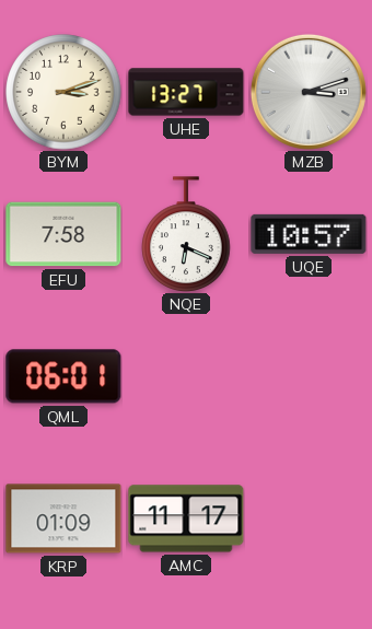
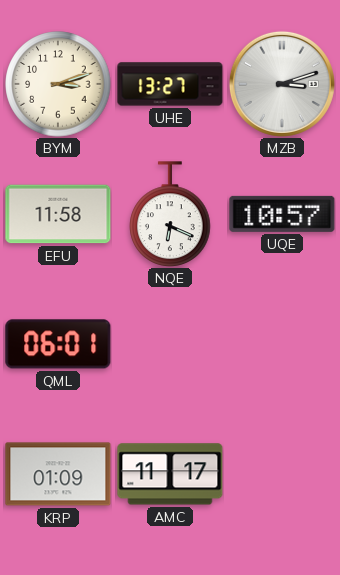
EFU: 7:58 -> 11:58 (58, 214)
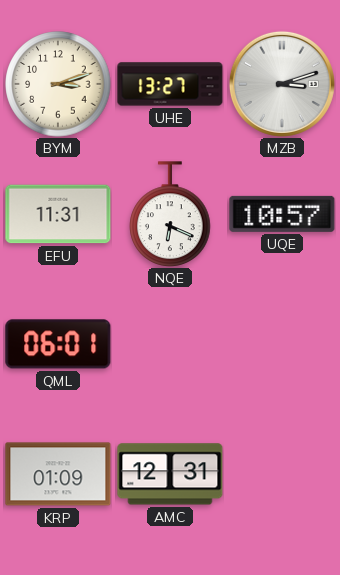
EFU: 11:58 -> 11:31 (58, 214)
AMC: 11:17 -> 12:31 (170, 474)
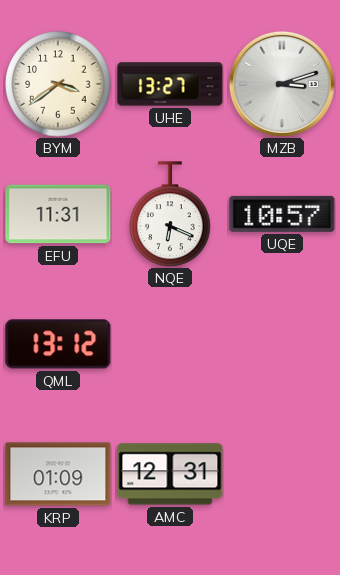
BYM: 3:12 -> 3:39 (58, 84)
QML: 06:01 -> 13:12 (58, 344)
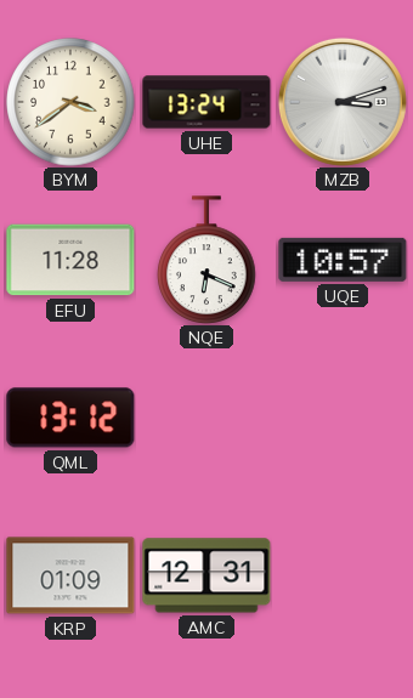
UHE: 13:27 -> 13:24 (206, 102)
EFU: 11:31 -> 11:28 (70, 260)
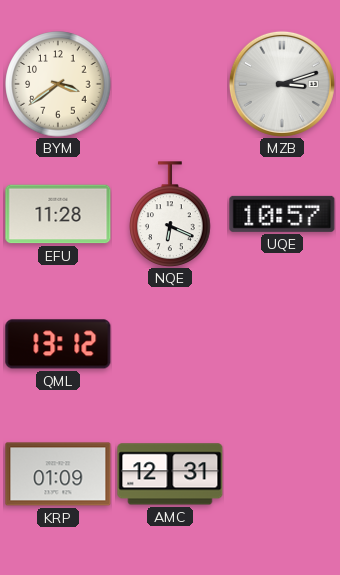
UHE: 13:24 -> none (206, 102)
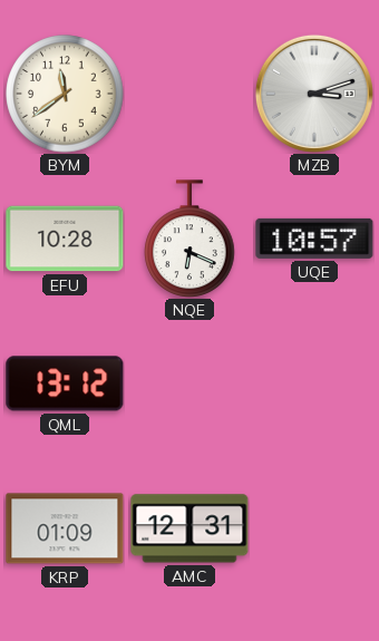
BYM: 3:39 -> 11:39 (65, 94)
EFU: 11:28 -> 10:28 (65, 239)
